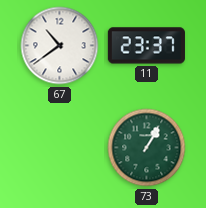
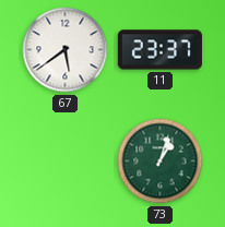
67: 10:39 -> 5:39 (66, 50)
73: 1:05 -> 1:03 (161, 162)
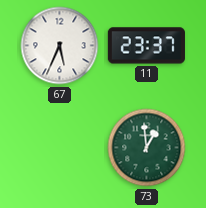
67: 5:39 -> 5:34 (60, 46)
73: 1:03 -> 12:59 (147, 148)
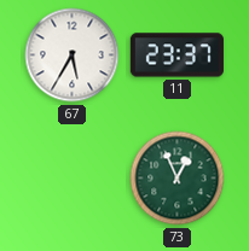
67: 5:34 -> 5:35 (73, 56)
73: 12:59 -> 12:56 (178, 179)
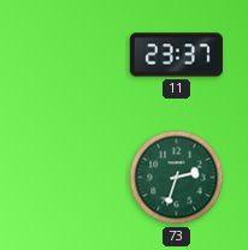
67: 5:35 -> none (73, 56)
73: 12:56 -> 2:33 (177, 178)
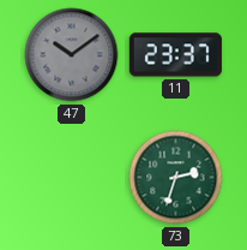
47: none -> 10:09 (72, 55)
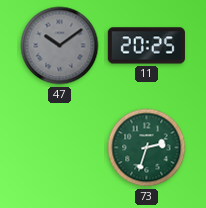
11: 23:37 -> 20:25 (146, 46)
